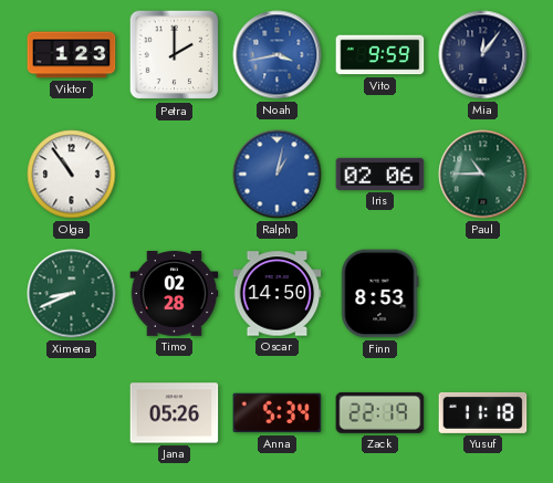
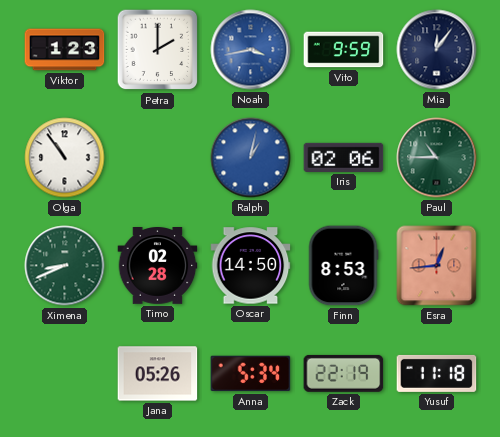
Esra: none -> 12:44 (437, 266)
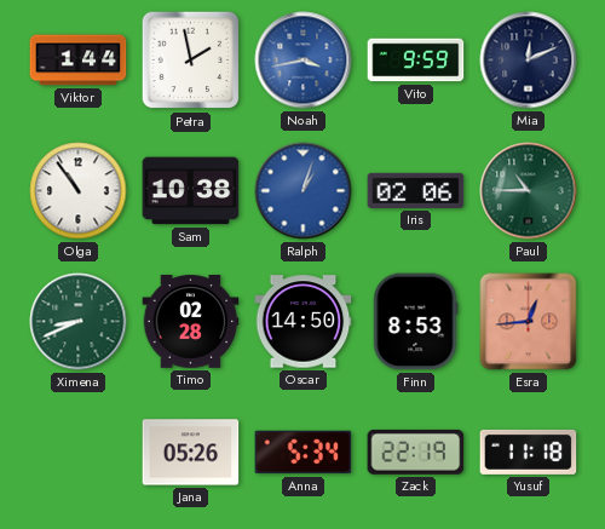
Viktor: 1:23 -> 1:44 (79, 61)
Petra: 2:00 -> 1:58 (191, 61)
Mia: 12:06 -> 12:11 (529, 61)
Sam: none -> 10:38 (191, 191)
Ralph: 1:02 -> 1:03 (304, 191)
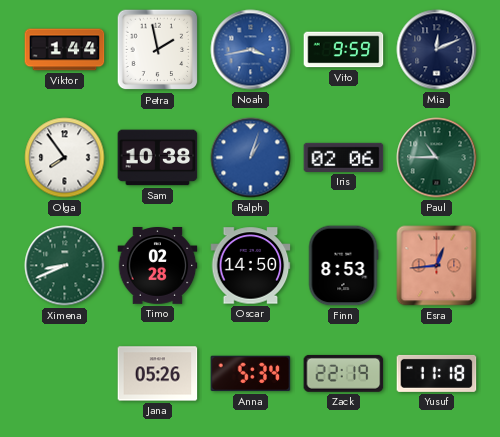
Olga: 10:54 -> 7:54 (65, 158)
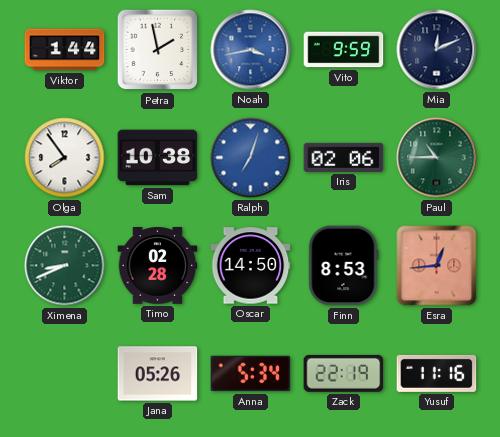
Ralph: 1:03 -> 7:03 (251, 158)
Yusuf: 11:18 -> 11:16 (437, 373)
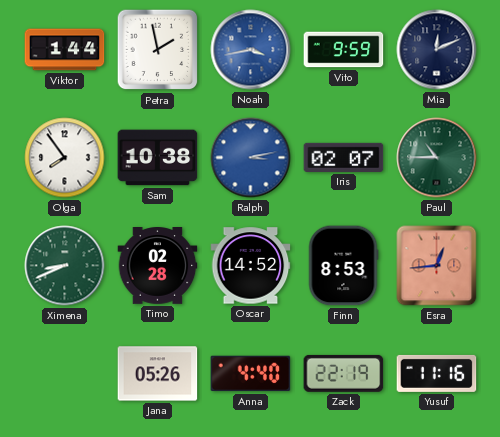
Ralph: 7:03 -> 3:13 (251, 158)
Iris: 02:06 -> 02:07 (344, 157)
Oscar: 14:50 -> 14:52 (251, 266)
Anna: 5:34 -> 4:40 (251, 374)
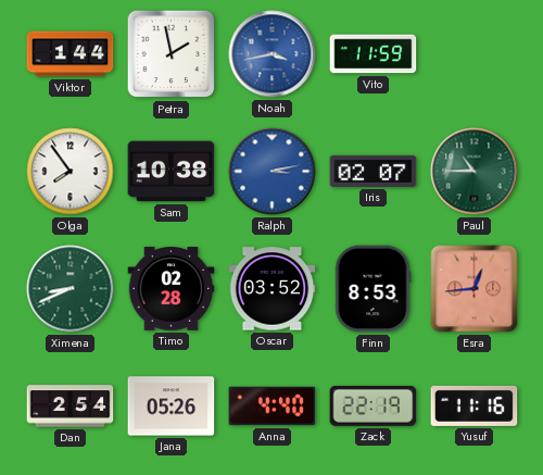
Vito: 9:59 -> 11:59 (374, 54)
Mia: 12:11 -> none (437, 50)
Oscar: 14:52 -> 03:52 (273, 289)
Dan: none -> 2:54 (71, 407)
